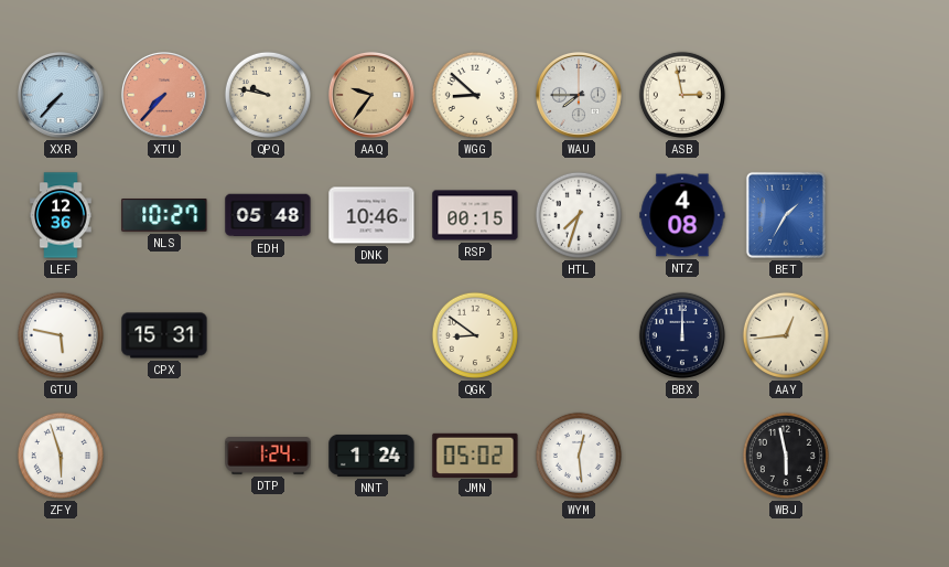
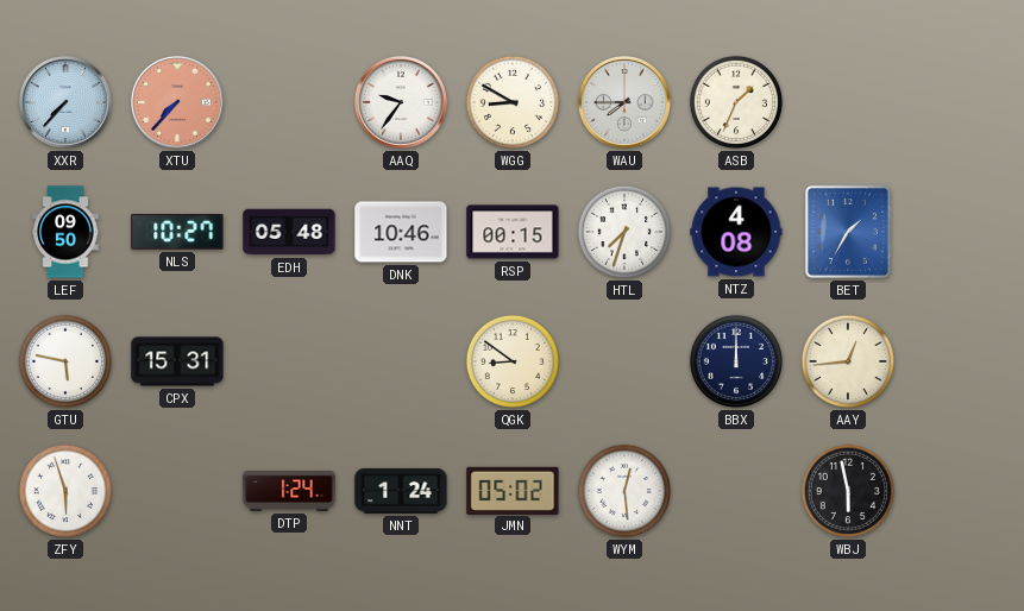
QPQ: 9:47 -> none (268, 95)
AAQ dial: champagne -> white (401, 102)
WGG: 8:52 -> 8:50 (513, 102)
ASB: 2:58 -> 1:34 (736, 102)
LEF: 12:36 -> 09:50 (65, 232)
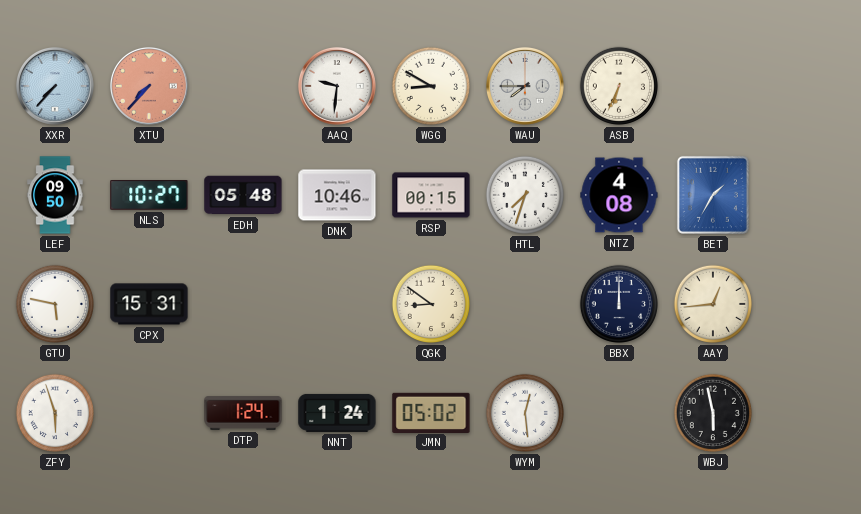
AAQ: 9:36 -> 9:31 (337, 86)
ASB: 1:34 -> 6:34 (619, 86)
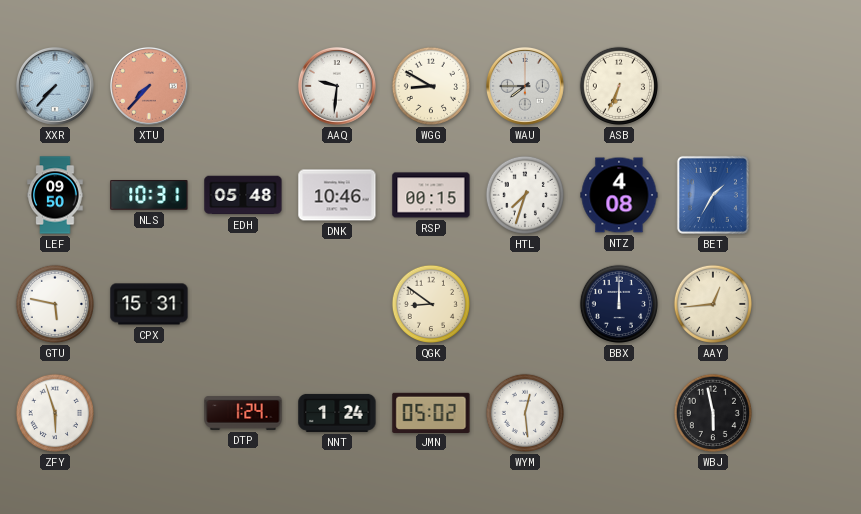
NLS: 10:27 -> 10:31 (149, 196)
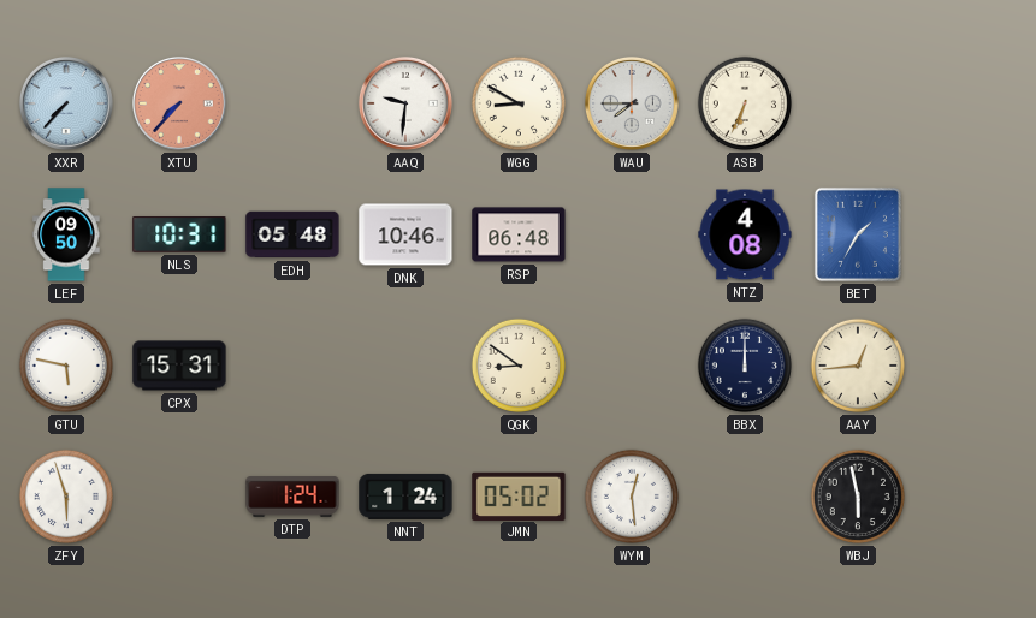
RSP: 00:15 -> 06:48 (519, 234)
HTL: 7:33 -> none (525, 195)
